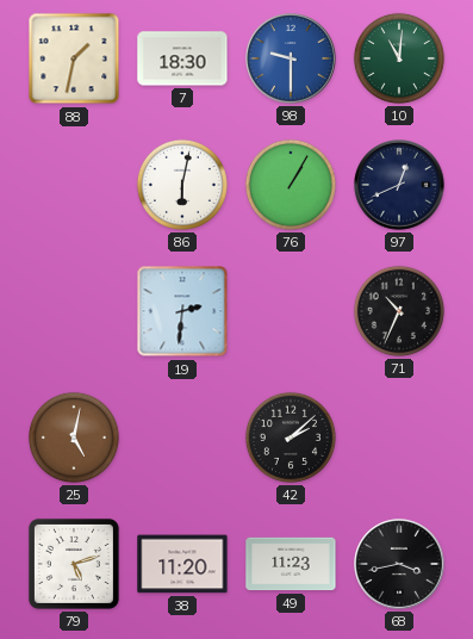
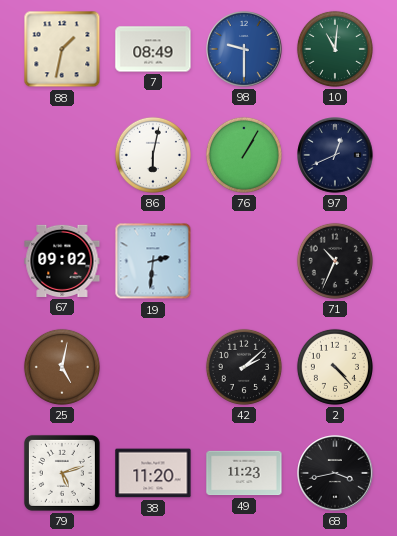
7: 18:30 -> 08:49 (153, 49)
67: none -> 09:02 (62, 261)
2: none -> 4:23 (335, 367)
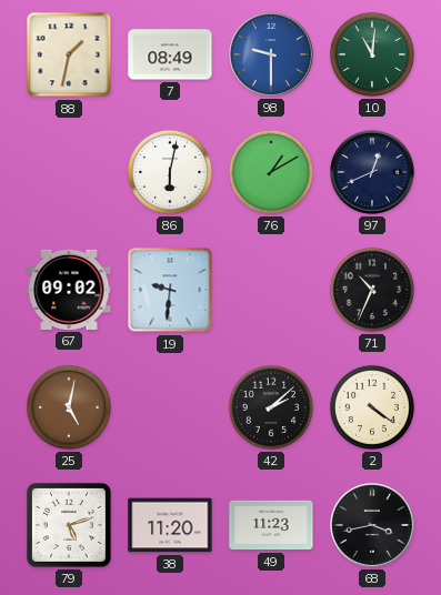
76: 1:05 -> 1:10 (271, 172)
19: 2:31 -> 9:31 (170, 290)
2: 4:23 -> 4:21 (372, 407)
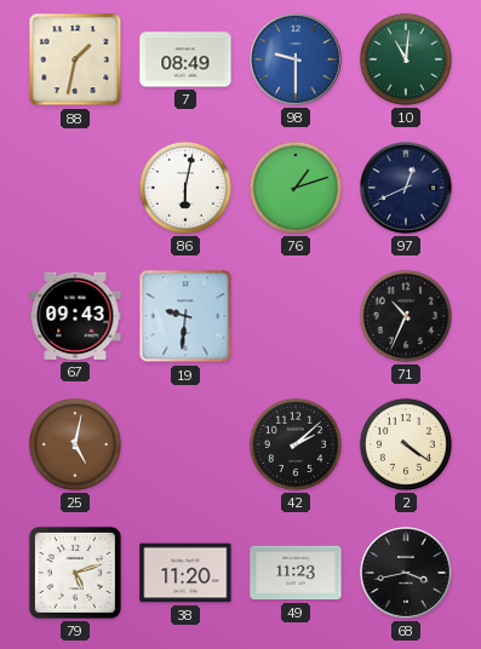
76: 1:10 -> 1:12 (296, 188)
67: 09:02 -> 09:43 (75, 316)
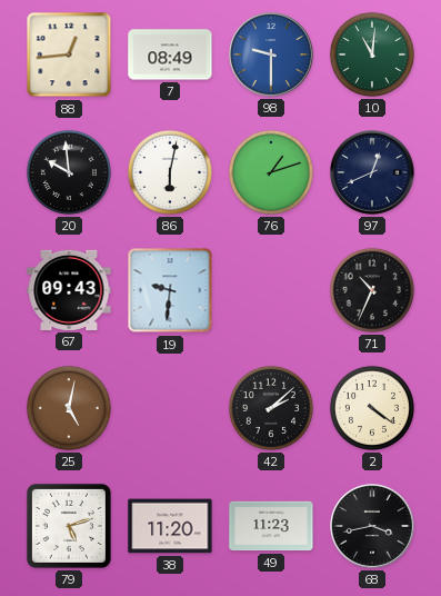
88: 1:32 -> 12:44 (69, 54)
20: none -> 9:59 (69, 172)
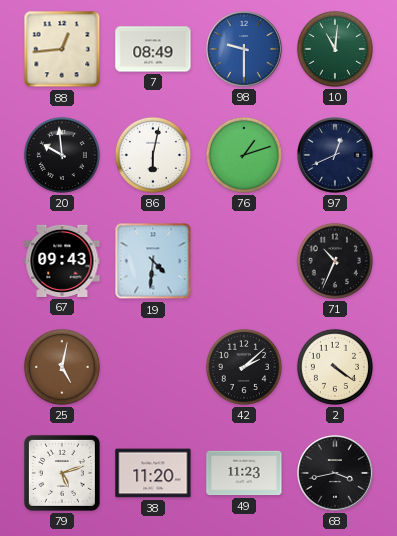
19: 9:31 -> 4:31 (153, 261)
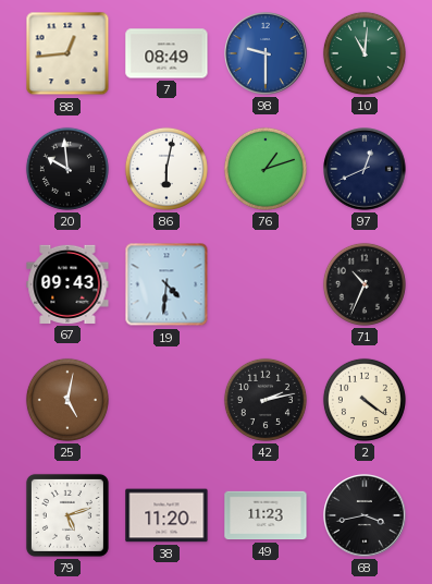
42: 2:08 -> 2:13 (266, 400)
